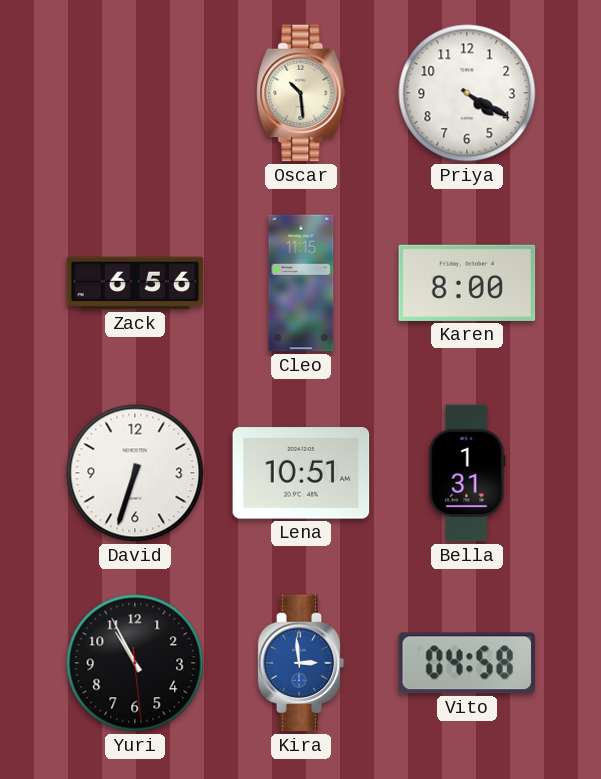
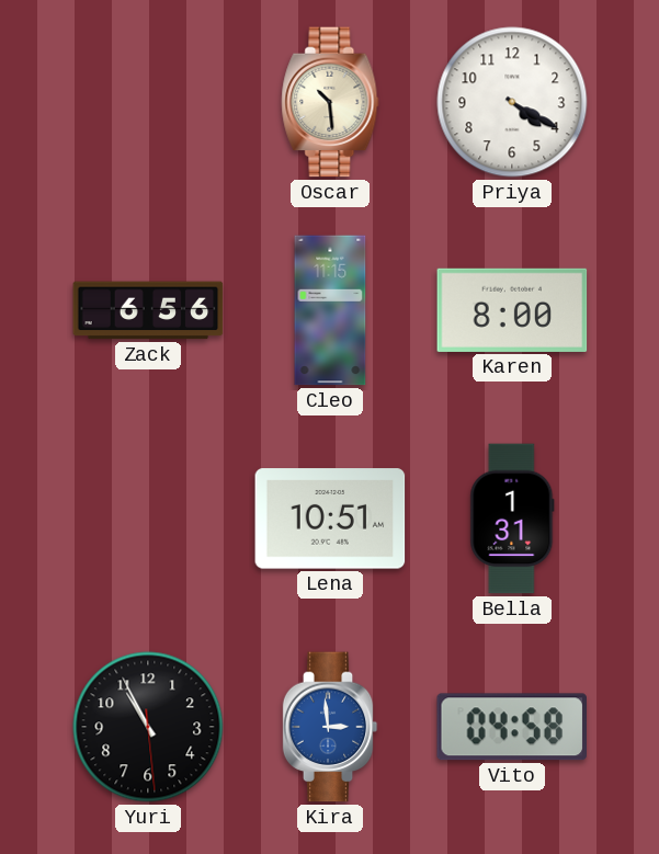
David: 6:33 -> none (135, 473)
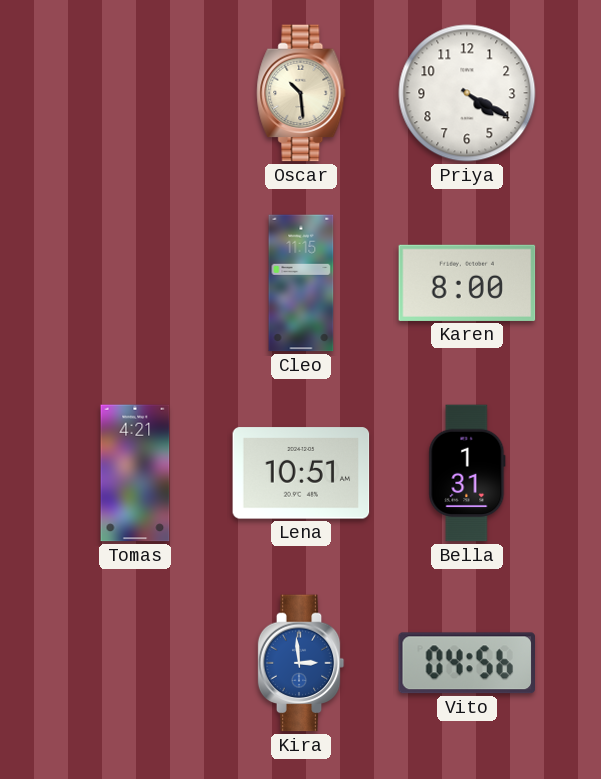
Zack: 6:56 -> none (148, 310)
Tomas: none -> 4:21 (135, 473)
Yuri: 10:55 -> none (148, 727)
Vito: 04:58 -> 04:56 (466, 663)
